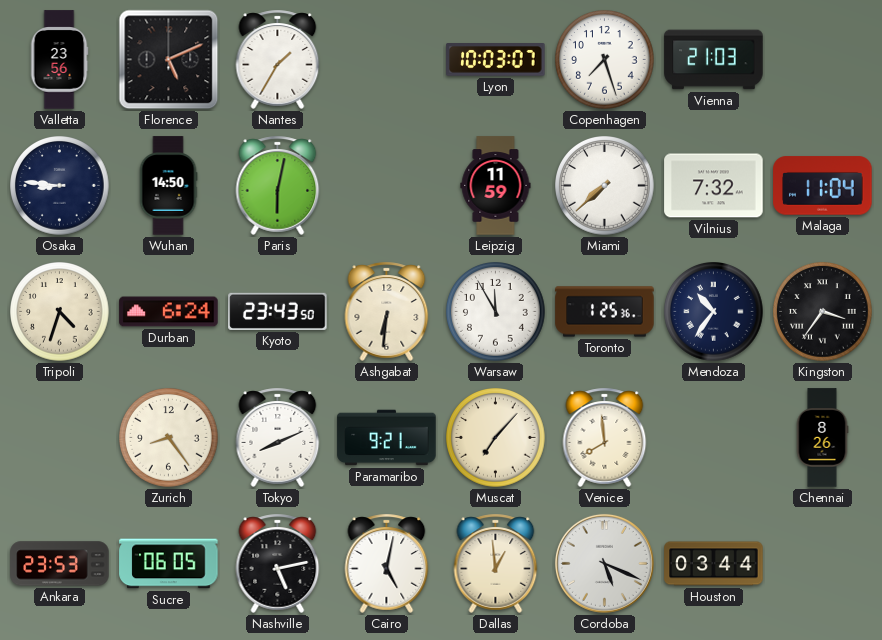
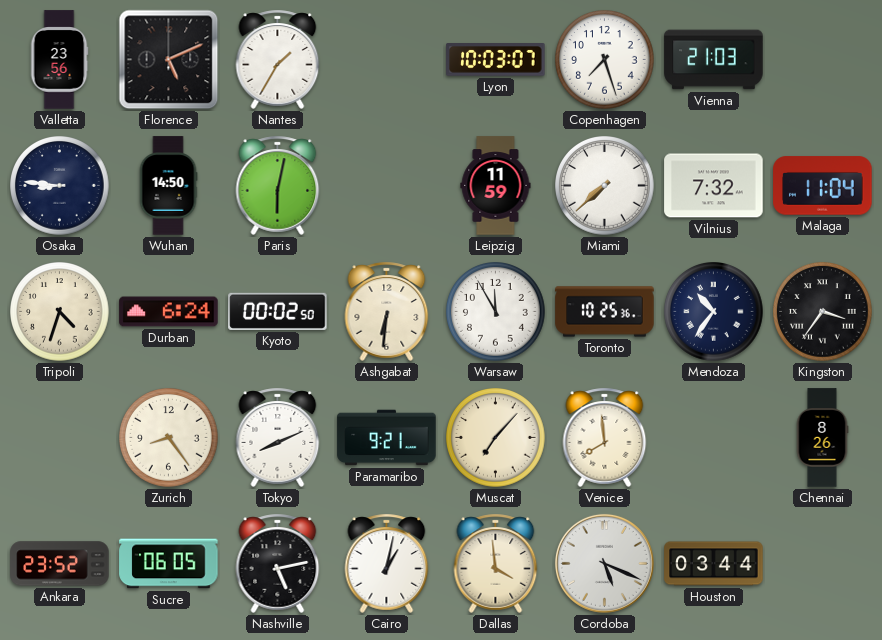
Kyoto: 23:43 -> 00:02 (278, 311)
Toronto: 1:25 -> 10:25 (605, 312)
Ankara: 23:53 -> 23:52 (60, 564)
Cairo: 5:02 -> 1:02 (387, 563)
Dallas: 12:59 -> 3:59 (496, 563)
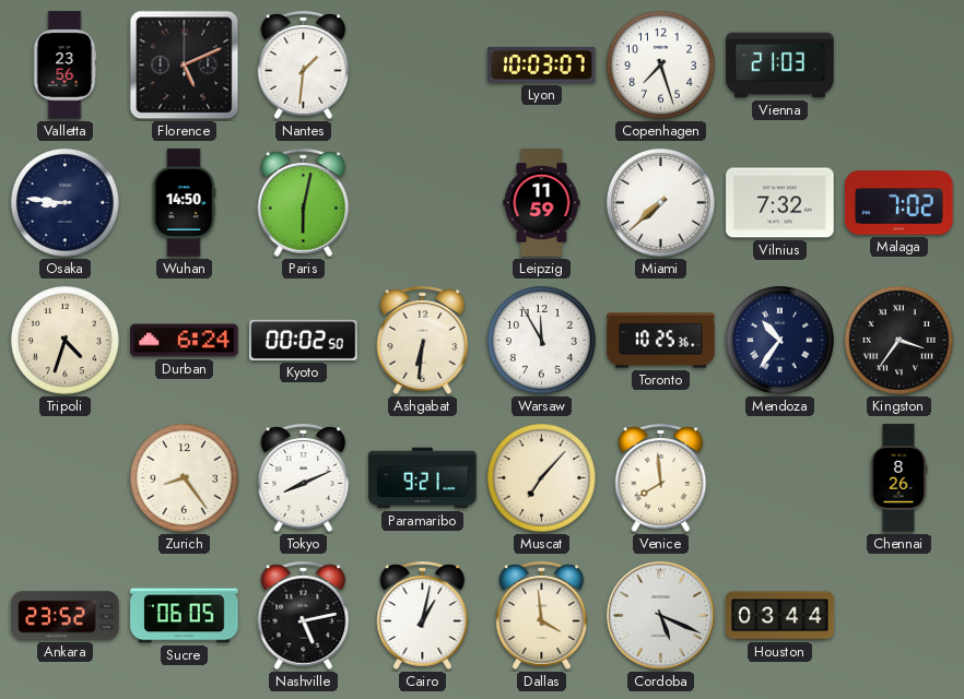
Nantes: 1:35 -> 1:31 (304, 64)
Malaga: 11:04 -> 7:02 (900, 203)
